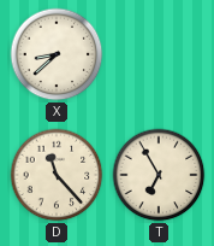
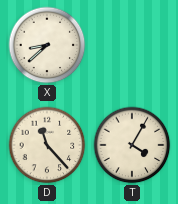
T: 6:55 -> 4:05 (132, 145)
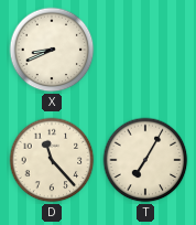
X: 8:38 -> 8:41 (52, 50)
T: 4:05 -> 7:05 (145, 160)
